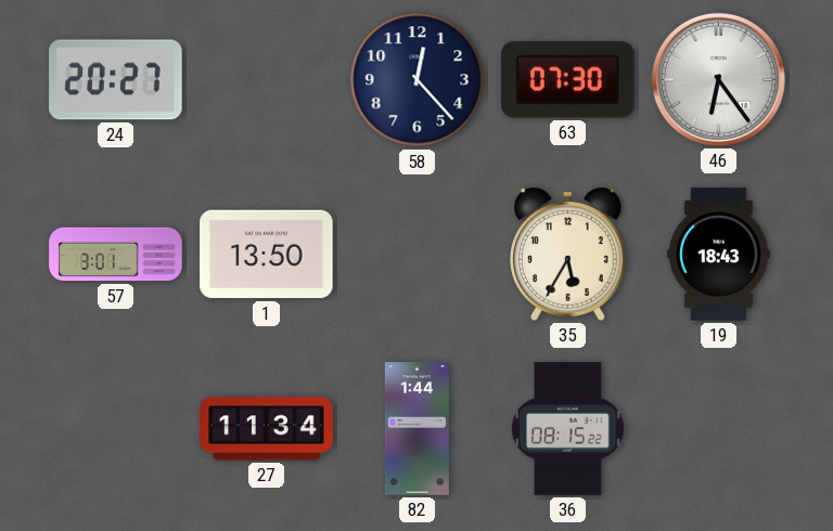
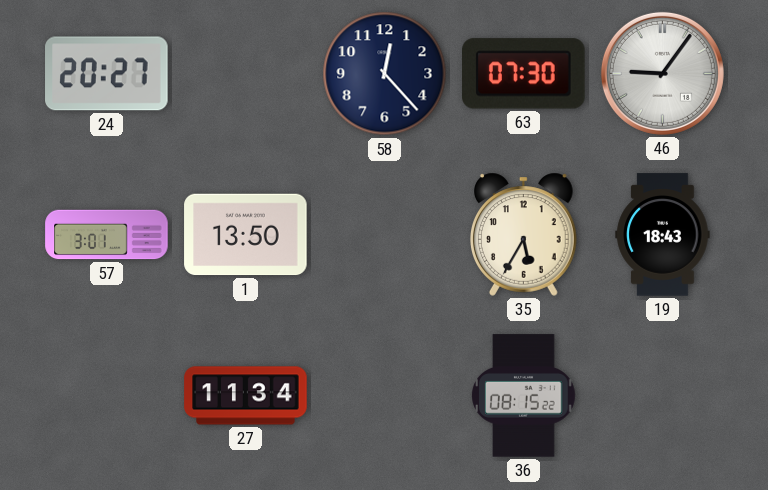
46: 6:24 -> 9:06 (662, 73)
82: 1:44 -> none (416, 429)
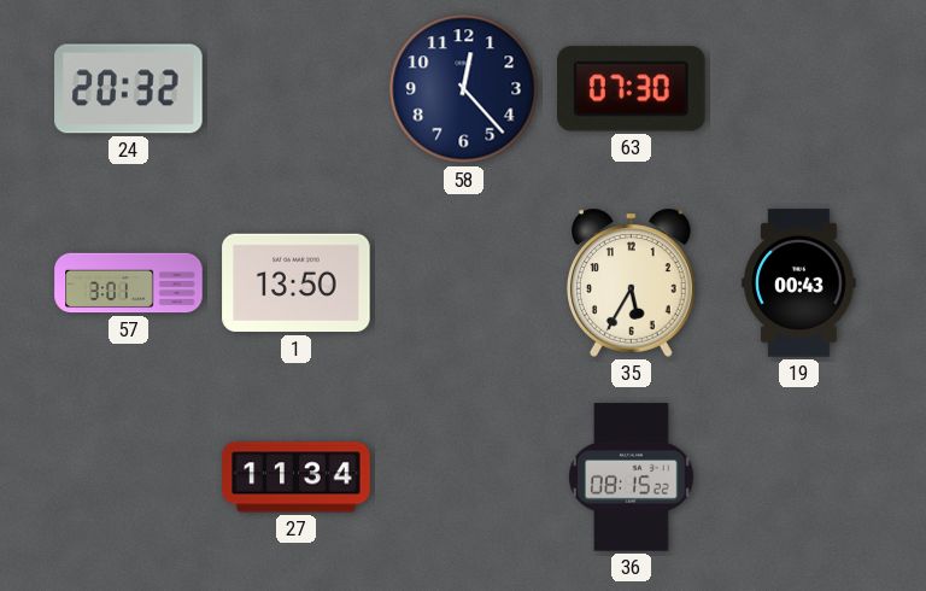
24: 20:27 -> 20:32 (129, 89)
46: 9:06 -> none (662, 73)
19: 18:43 -> 00:43 (799, 283)
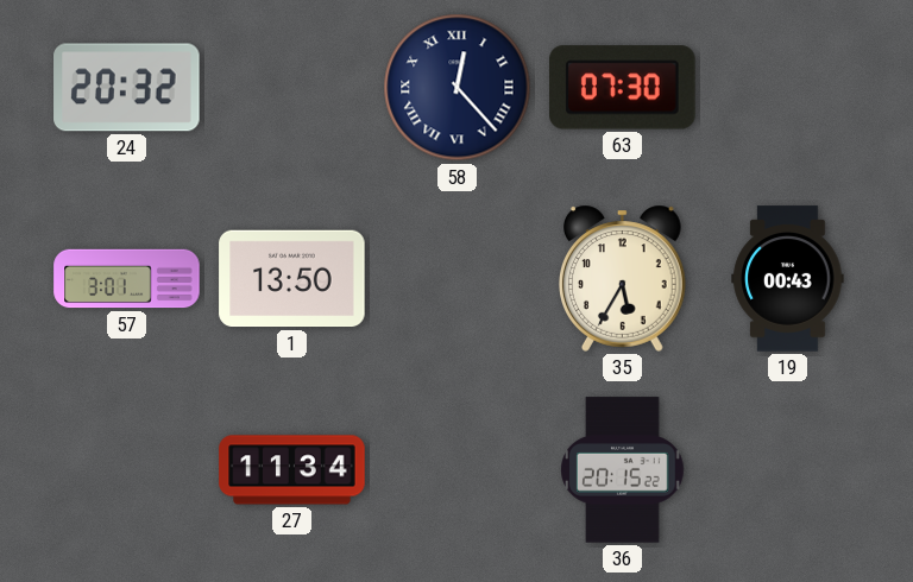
58 numerals: Arabic -> Roman (458, 88)
36: 08:15 -> 20:15 (623, 470)
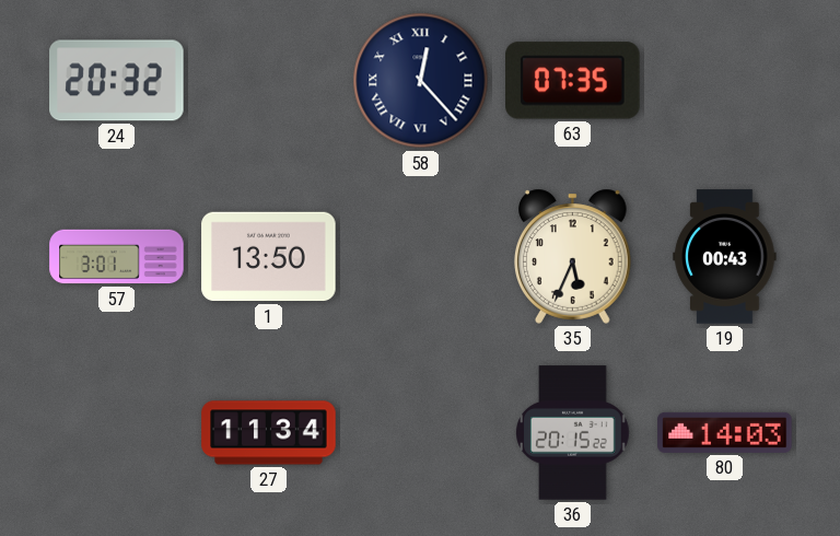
63: 07:30 -> 07:35 (573, 81)
35: 5:35 -> 5:34 (573, 256)
80: none -> 14:03 (725, 432)
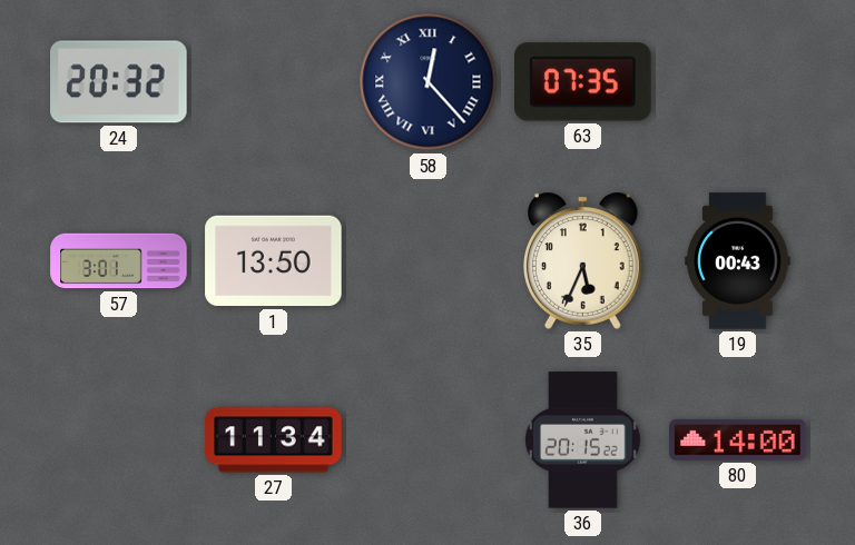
80: 14:03 -> 14:00 (738, 439)
